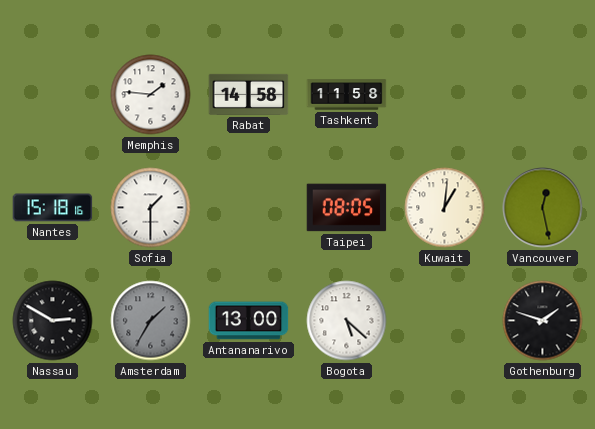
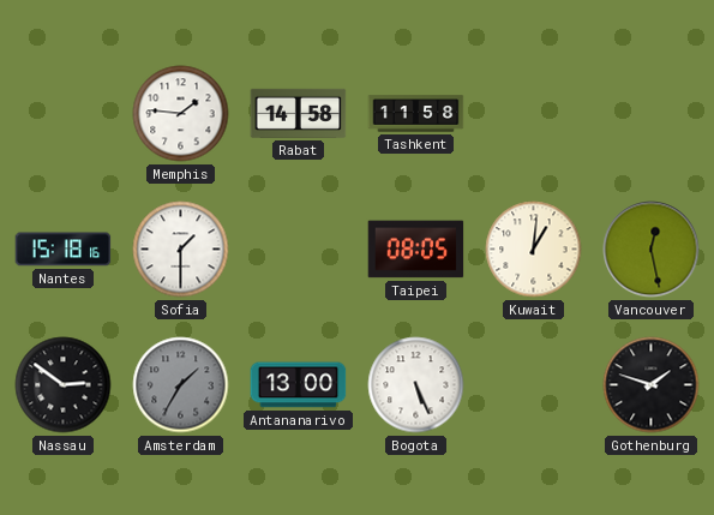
Nassau: 2:50 -> 2:51 (64, 385)
Bogota: 5:22 -> 5:26 (416, 385)
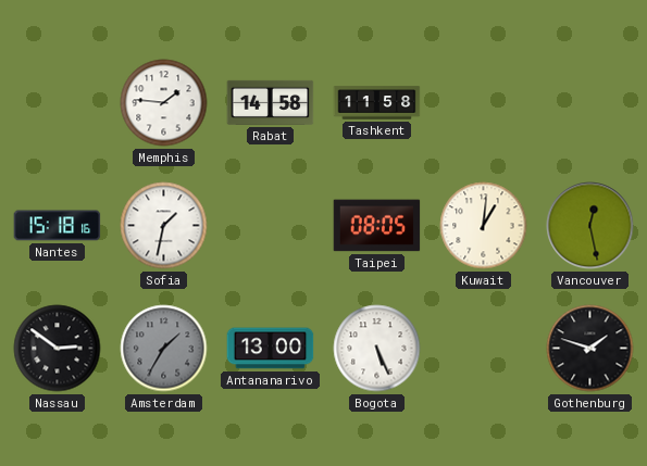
Sofia: 1:30 -> 1:32 (164, 226)
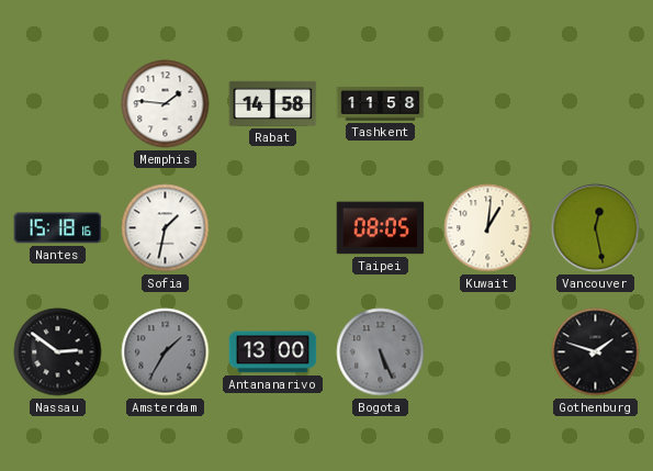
Bogota dial: white -> grey (381, 352)
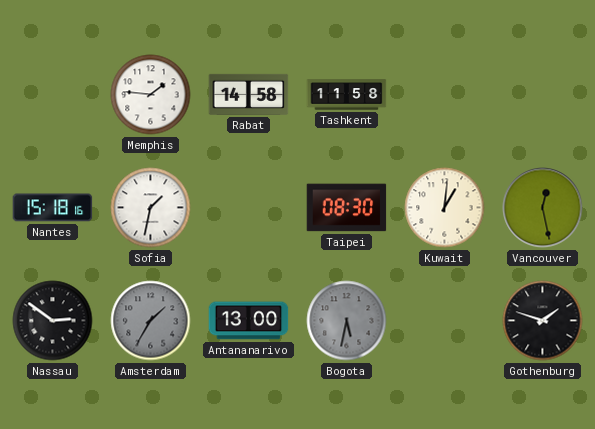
Taipei: 08:05 -> 08:30 (347, 208)
Bogota: 5:26 -> 5:32 (347, 321)
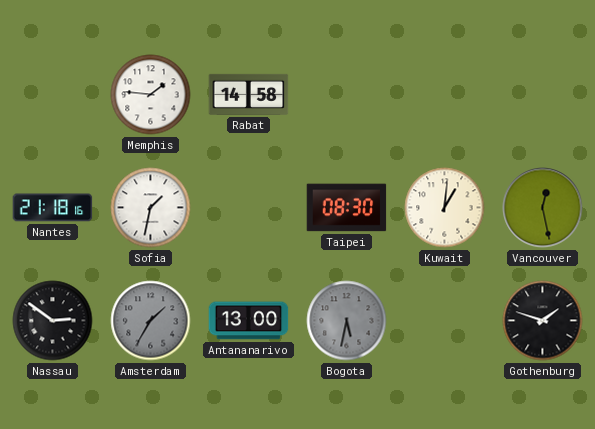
Tashkent: 11:58 -> none (347, 95)
Nantes: 15:18 -> 21:18 (53, 208)
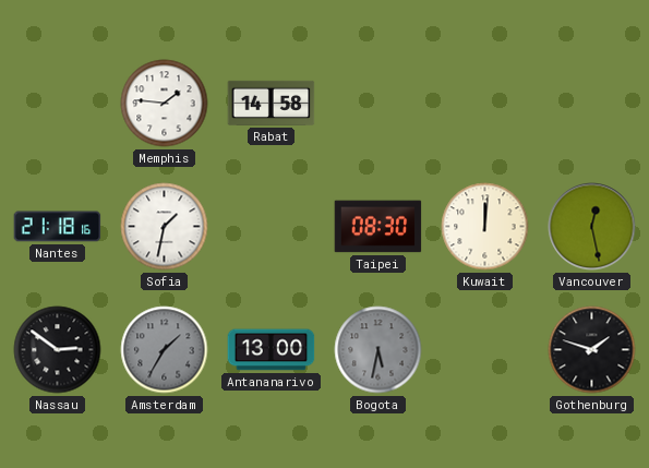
Kuwait: 1:01 -> 12:01 (485, 227)
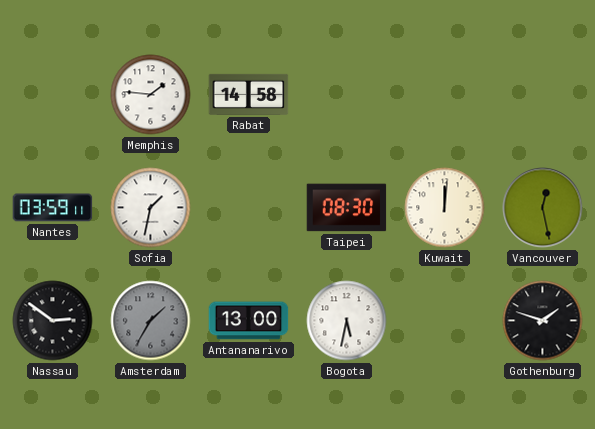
Nantes: 21:18 -> 03:59 (53, 208)
Bogota dial: grey -> white (347, 321)
